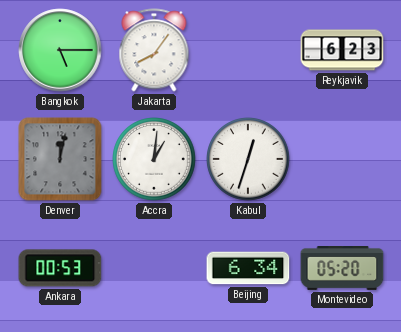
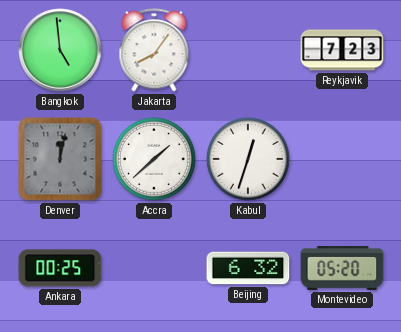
Bangkok: 5:15 -> 4:59 (60, 50)
Reykjavik: 6:23 -> 7:23 (342, 50)
Accra: 1:01 -> 1:38 (154, 159)
Ankara: 00:53 -> 00:25 (60, 268)
Beijing: 6:34 -> 6:32 (248, 268)
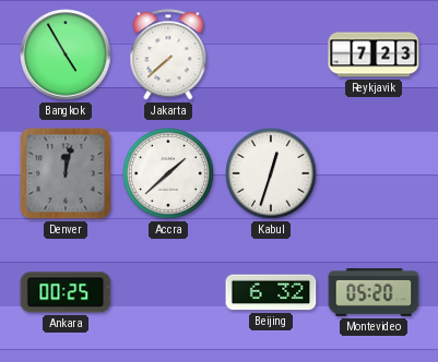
Bangkok: 4:59 -> 4:55 (66, 55)
Jakarta: 8:06 -> 7:38 (168, 55)
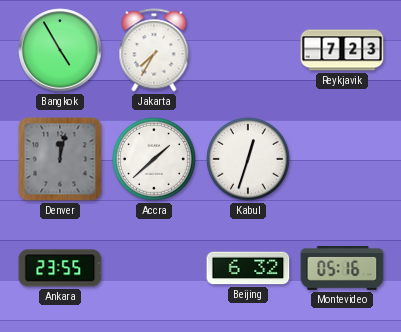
Jakarta: 7:38 -> 7:35 (154, 50)
Ankara: 00:25 -> 23:55 (60, 268)
Montevideo: 05:20 -> 05:16 (342, 269)
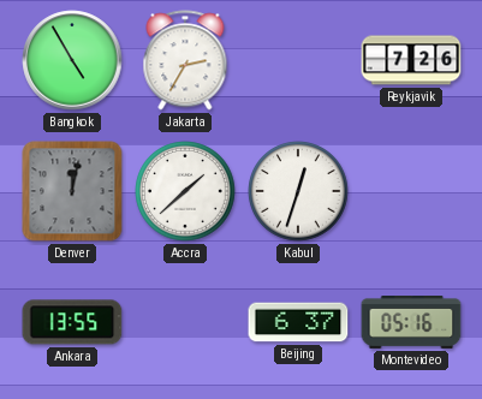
Jakarta: 7:35 -> 2:35 (185, 60)
Reykjavik: 7:23 -> 7:26 (411, 60)
Ankara: 23:55 -> 13:55 (72, 322)
Beijing: 6:32 -> 6:37 (298, 322)
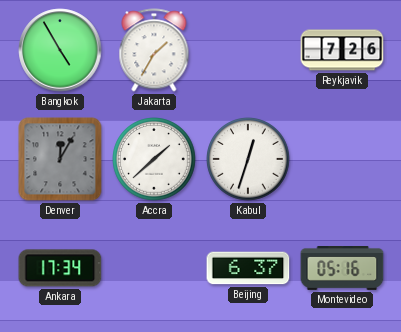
Jakarta: 2:35 -> 1:35 (154, 50)
Denver: 12:02 -> 12:05 (60, 159)
Ankara: 13:55 -> 17:34 (60, 268)
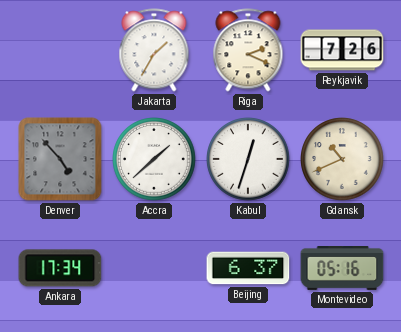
Bangkok: 4:55 -> none (60, 50)
Riga: none -> 2:19 (248, 50)
Denver: 12:05 -> 4:53 (60, 159)
Gdansk: none -> 10:41 (342, 159)
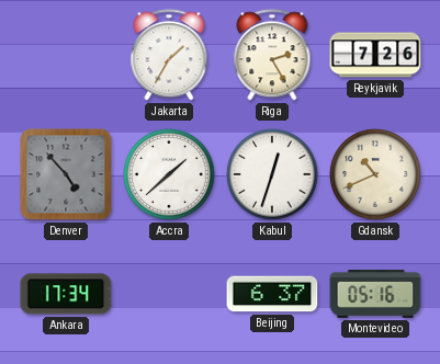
Riga: 2:19 -> 2:25 (272, 55)
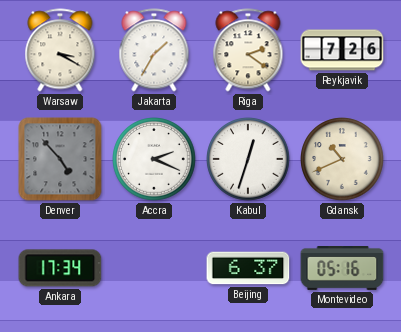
Warsaw: none -> 3:20 (60, 50)
Riga: 2:25 -> 2:21 (248, 50)
Accra: 1:38 -> 2:19 (154, 159)
